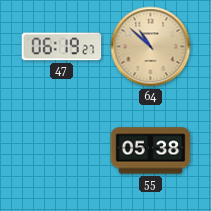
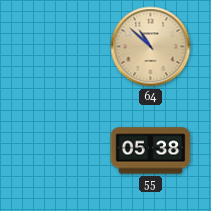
47: 06:19 -> none (62, 47)
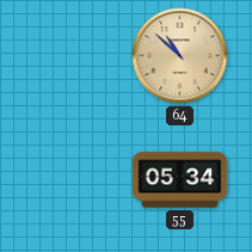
55: 05:38 -> 05:34 (180, 180)
